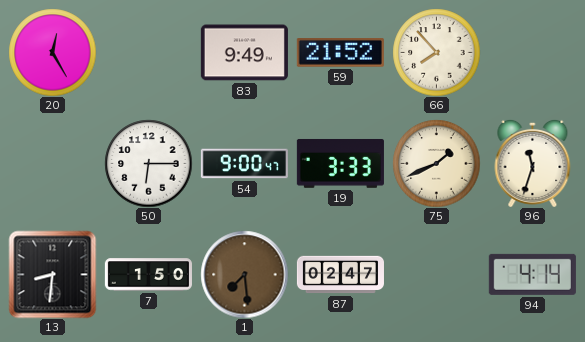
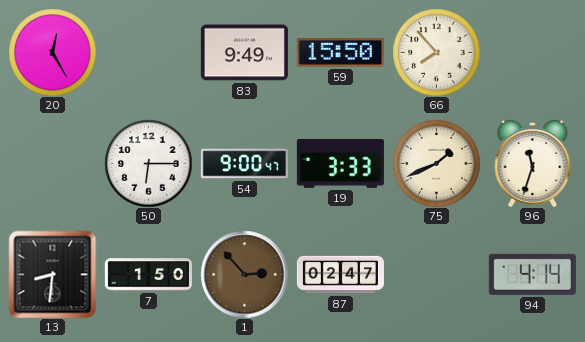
59: 21:52 -> 15:50 (340, 53)
1: 7:29 -> 2:53 (244, 274)
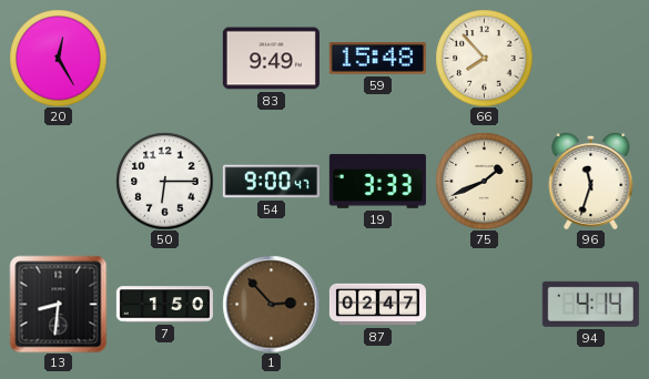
59: 15:50 -> 15:48 (377, 59)
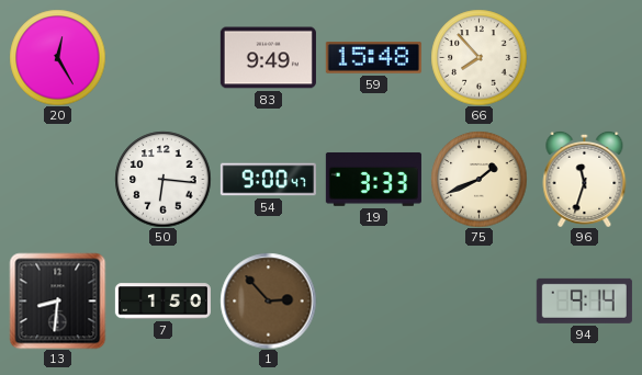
50: 6:15 -> 6:16 (162, 179)
87: 02:47 -> none (377, 305)
94: 4:14 -> 9:14 (584, 300)
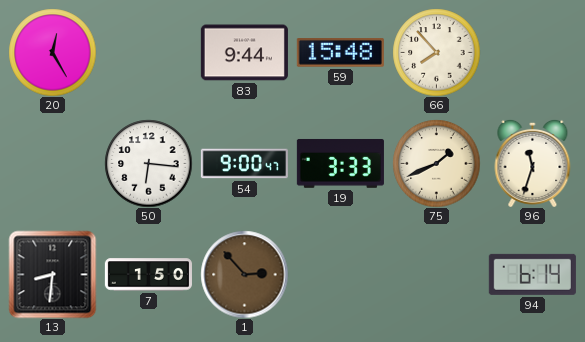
83: 9:49 -> 9:44 (244, 53)
94: 9:14 -> 6:14 (532, 274)
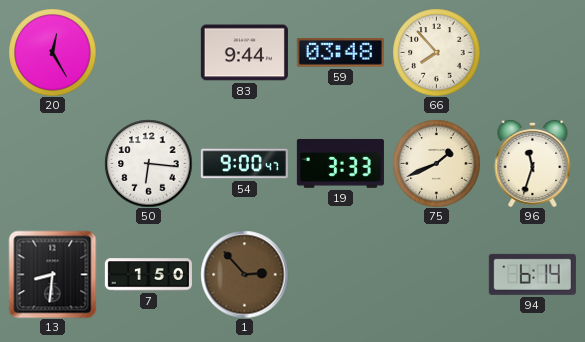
59: 15:48 -> 03:48 (340, 53)
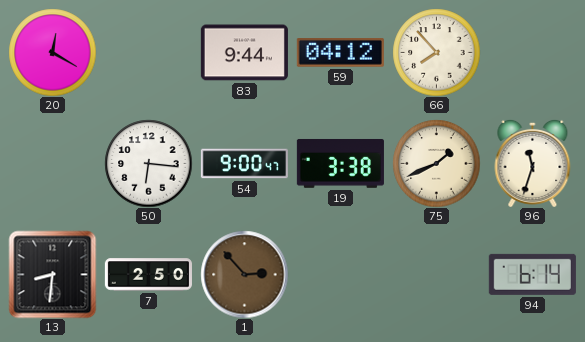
20: 12:25 -> 12:20 (52, 52)
59: 03:48 -> 04:12 (340, 53)
19: 3:33 -> 3:38 (340, 164)
7: 1:50 -> 2:50 (148, 275)
